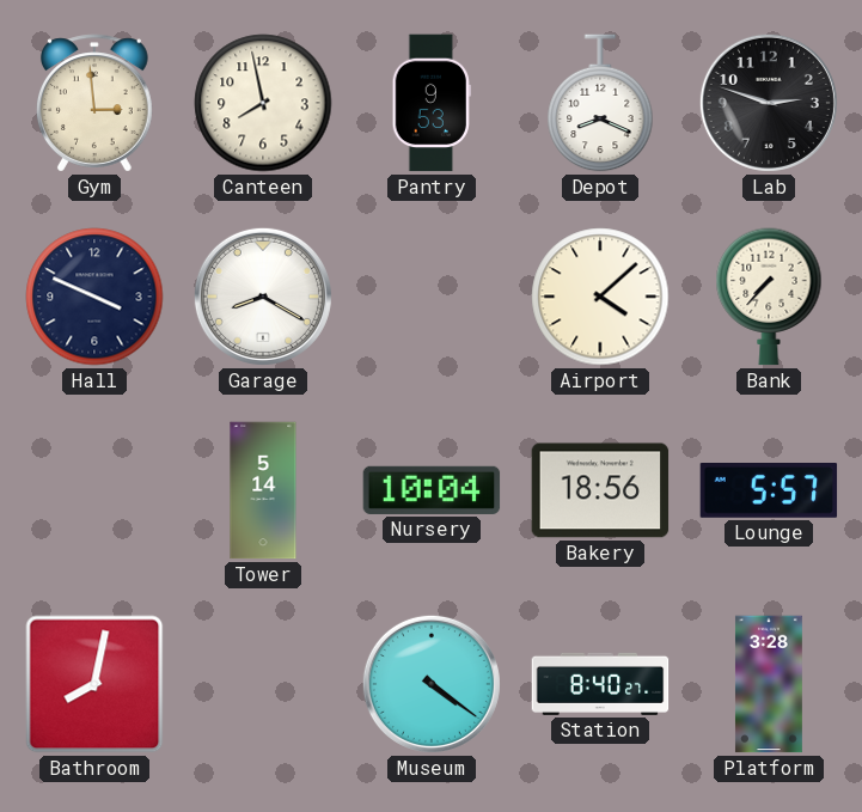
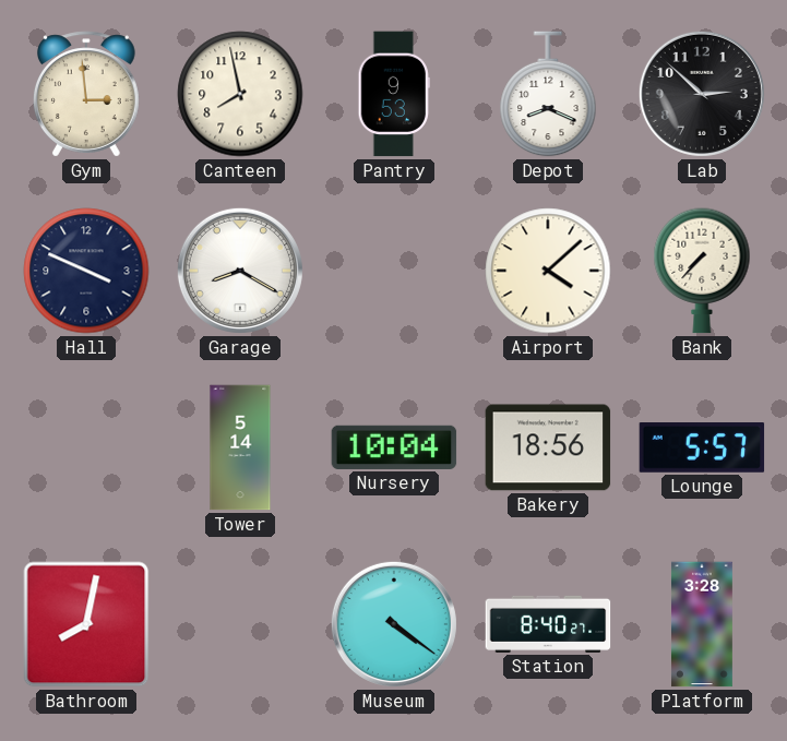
Lab: 2:48 -> 2:52 (702, 94)
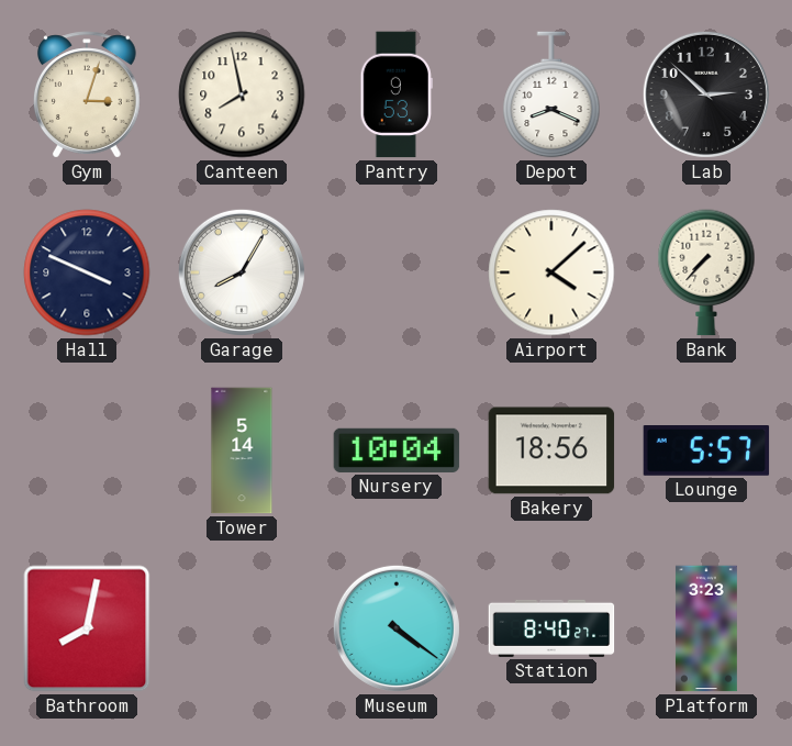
Gym: 2:59 -> 3:03 (87, 94)
Garage: 8:20 -> 8:05 (242, 272)
Platform: 3:28 -> 3:23 (706, 628)
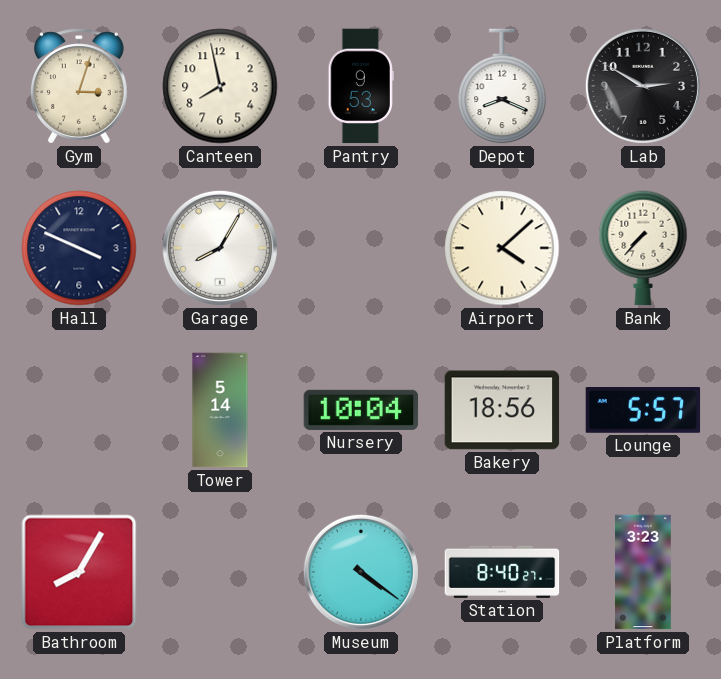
Lab: 2:52 -> 2:50 (643, 86)
Bathroom: 8:02 -> 8:05 (79, 572)
